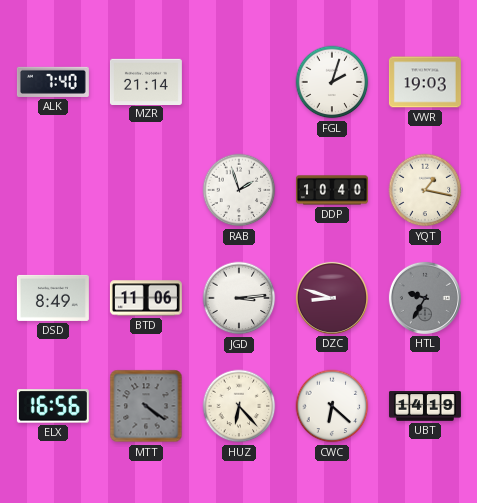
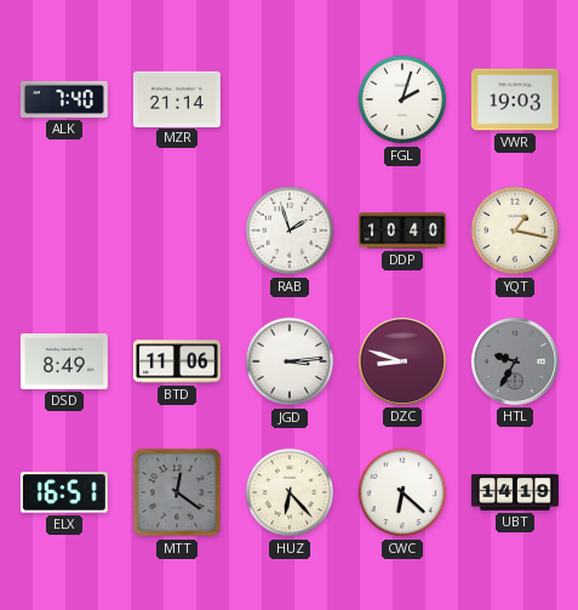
ELX: 16:56 -> 16:51 (64, 492)
MTT: 4:21 -> 12:21 (177, 492)
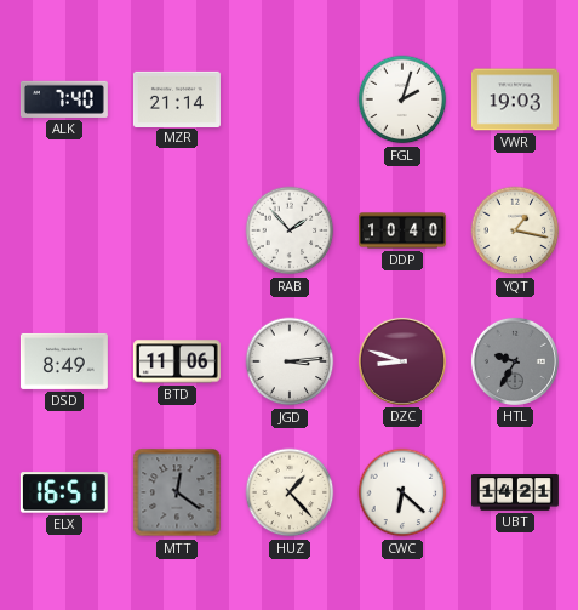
RAB: 1:57 -> 1:53 (290, 230)
HUZ: 6:23 -> 1:23 (290, 492)
UBT: 14:19 -> 14:21 (515, 492)
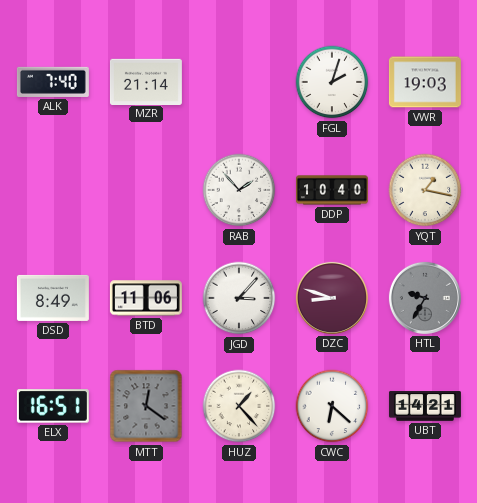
JGD: 3:14 -> 3:07 (239, 298)
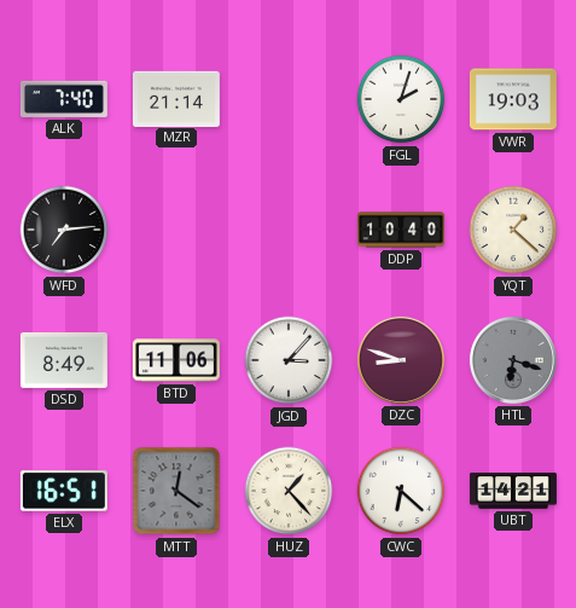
WFD: none -> 7:14 (64, 230)
RAB: 1:53 -> none (239, 190)
YQT: 1:17 -> 1:22 (513, 230)
HTL: 9:35 -> 6:18 (513, 360)
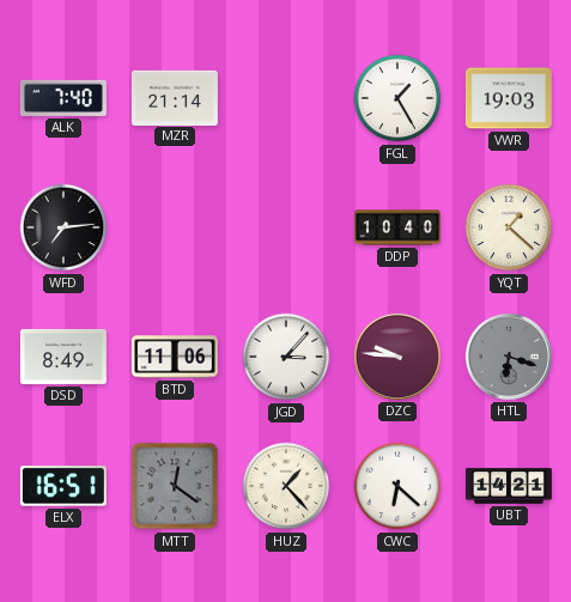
FGL: 2:03 -> 1:25 (397, 98)
DZC: 8:48 -> 9:46 (397, 357)
